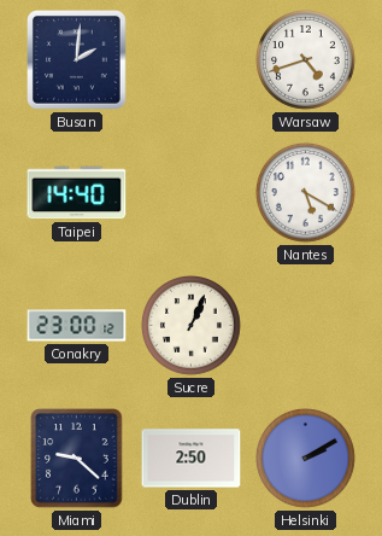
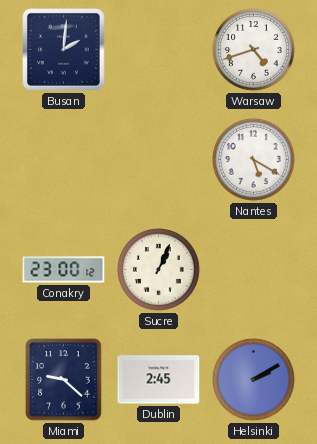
Taipei: 14:40 -> none (77, 193)
Dublin: 2:50 -> 2:45 (159, 380)
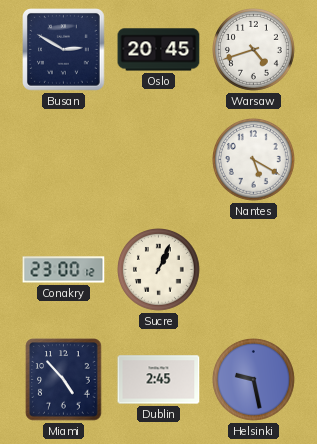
Busan: 2:01 -> 2:50 (64, 50)
Oslo: none -> 20:45 (159, 50)
Miami: 9:22 -> 4:53 (64, 380)
Helsinki: 2:10 -> 9:28 (254, 380)
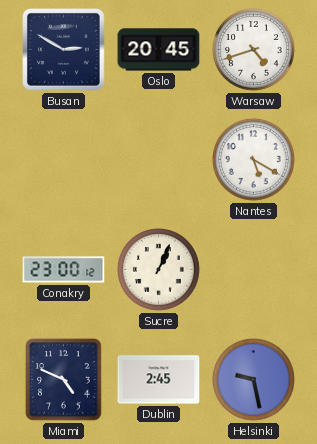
Miami: 4:53 -> 4:49 (64, 380)
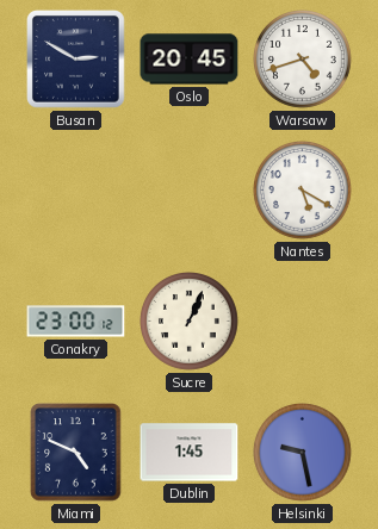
Dublin: 2:45 -> 1:45 (190, 453)
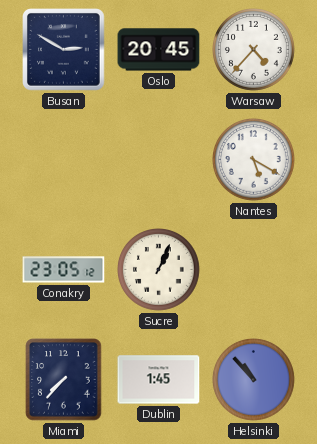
Warsaw: 4:42 -> 4:37 (254, 50)
Conakry: 23:00 -> 23:05 (64, 270)
Miami: 4:49 -> 7:37 (64, 380)
Helsinki: 9:28 -> 10:53 (254, 380)
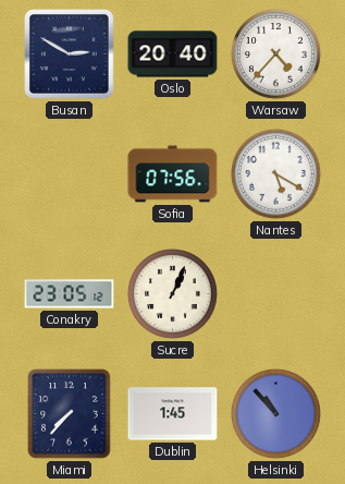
Oslo: 20:45 -> 20:40 (173, 55)
Sofia: none -> 07:56 (173, 174)
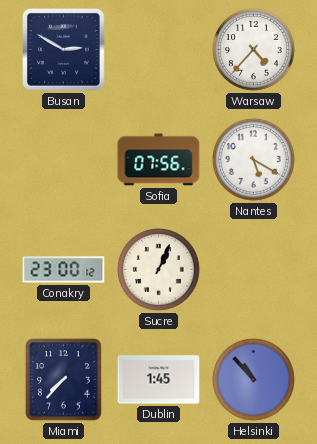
Oslo: 20:40 -> none (173, 55)
Conakry: 23:05 -> 23:00 (64, 270)
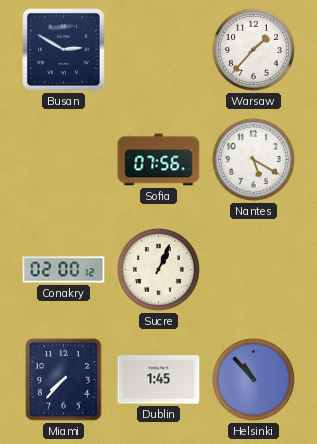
Warsaw: 4:37 -> 1:37 (254, 50)
Conakry: 23:00 -> 02:00 (64, 270)
